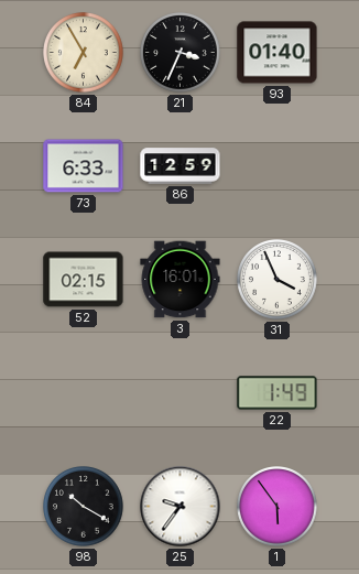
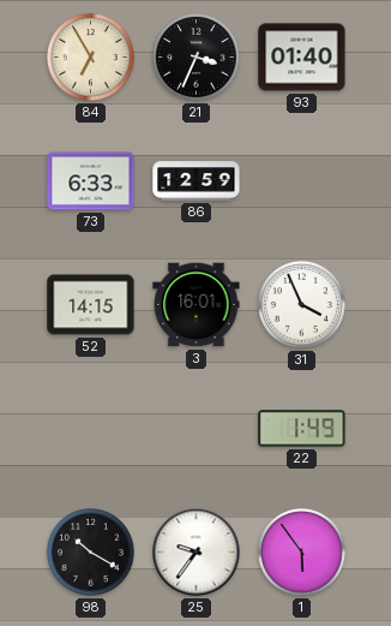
52: 02:15 -> 14:15 (91, 305)
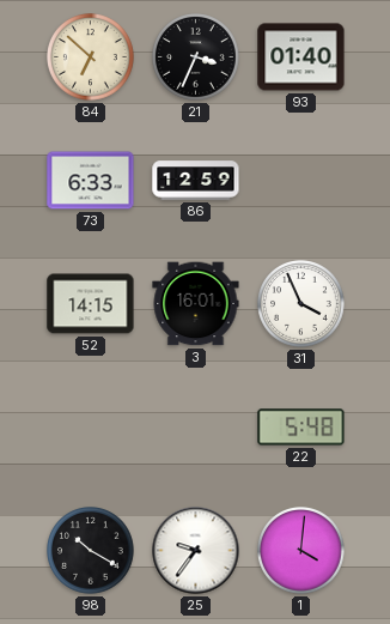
84: 6:55 -> 6:52 (91, 57)
22: 1:49 -> 5:48 (301, 428)
1: 5:54 -> 4:01 (301, 551)
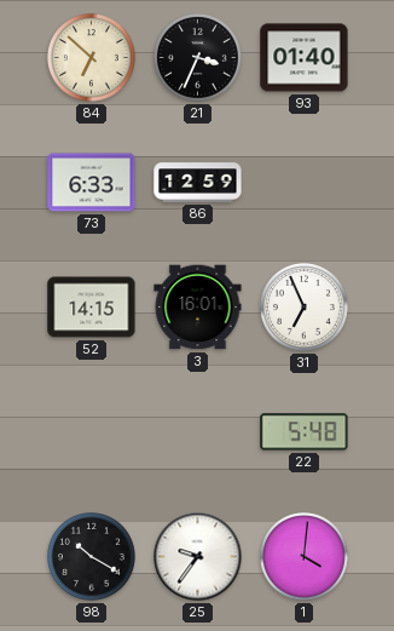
31: 3:56 -> 6:56 (305, 308)
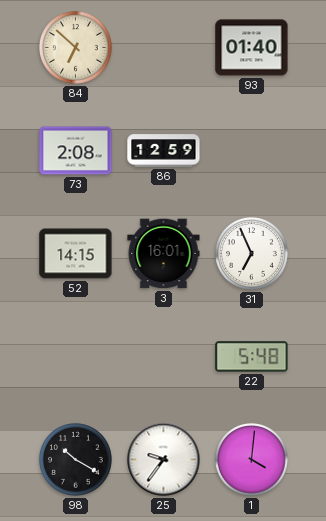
21: 3:34 -> none (198, 58)
73: 6:33 -> 2:08 (76, 151)
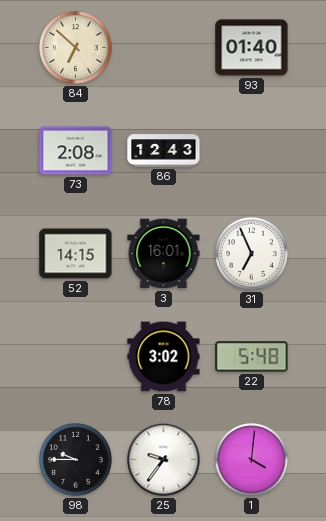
86: 12:59 -> 12:43 (164, 151)
78: none -> 3:02 (164, 357)
98: 10:20 -> 9:45 (76, 460)
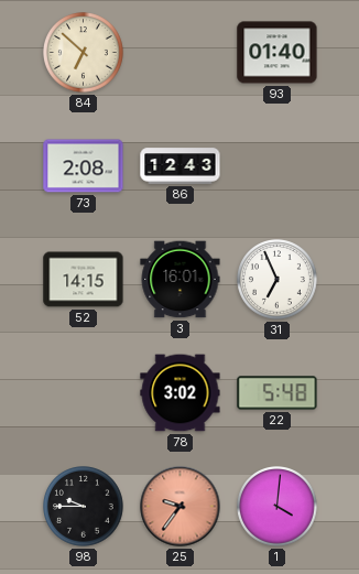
25 dial: white -> salmon (181, 507)
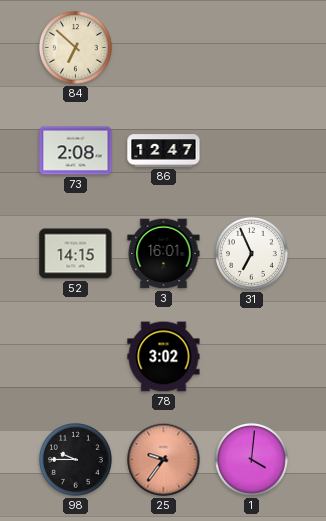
93: 01:40 -> none (278, 53)
86: 12:43 -> 12:47 (164, 151)
22: 5:48 -> none (278, 393)
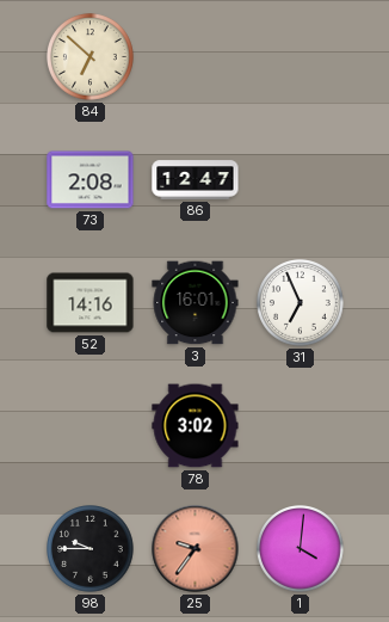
52: 14:15 -> 14:16 (91, 303)
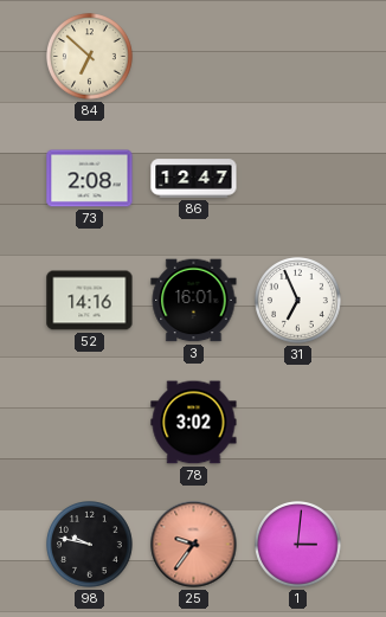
98: 9:45 -> 9:47 (90, 545)
1: 4:01 -> 3:01 (298, 545)
